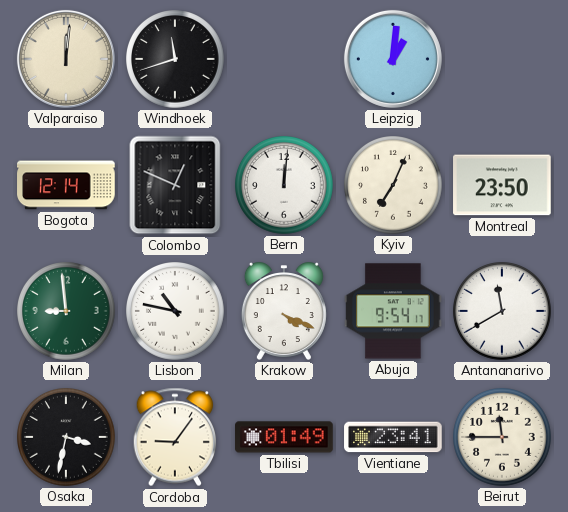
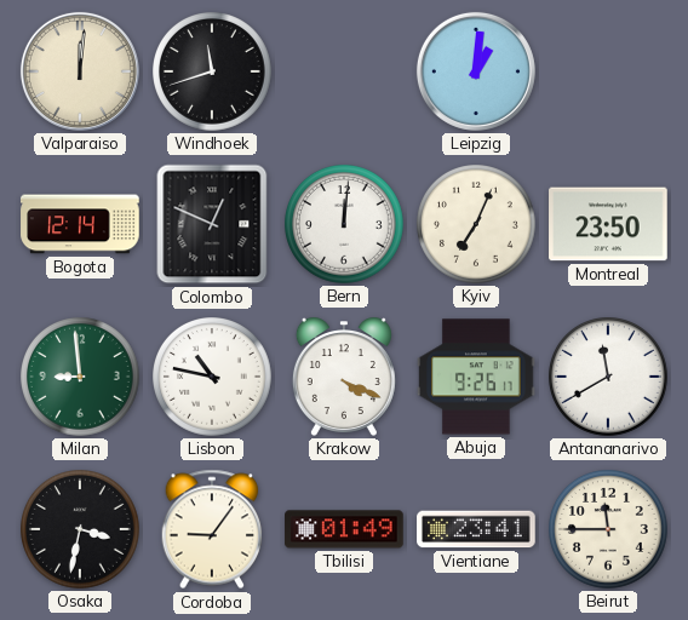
Abuja: 9:54 -> 9:26 (476, 377)
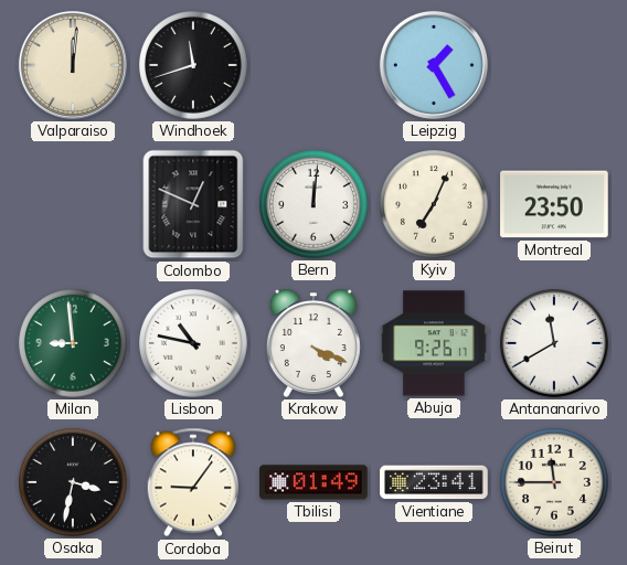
Leipzig: 1:01 -> 1:25 (434, 65)
Bogota: 12:14 -> none (80, 224)
